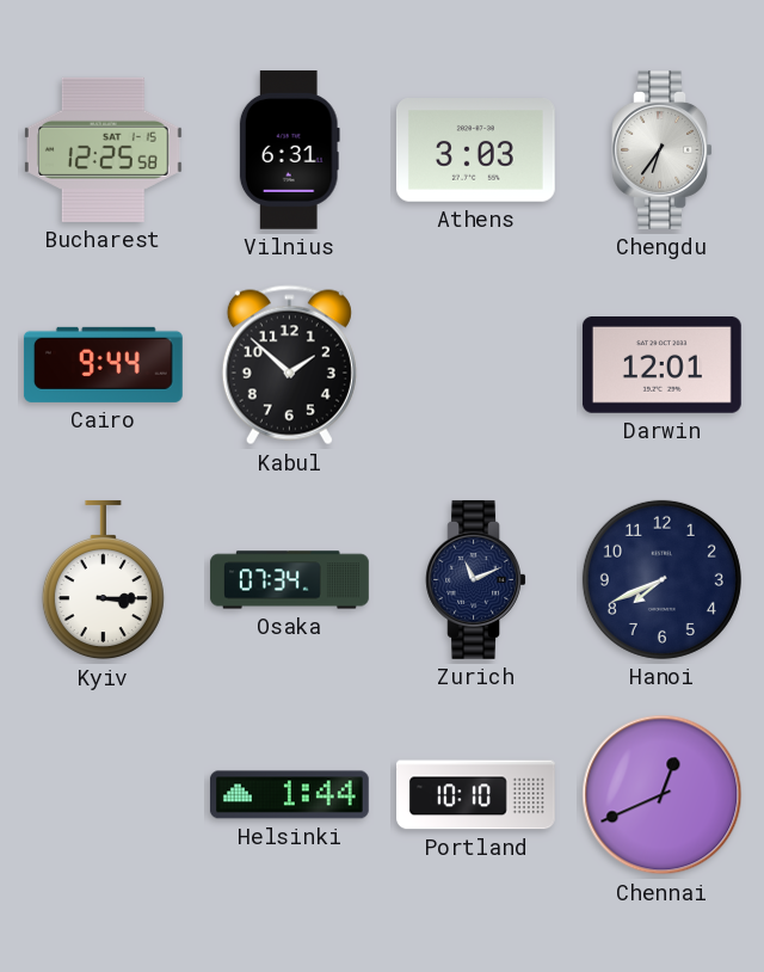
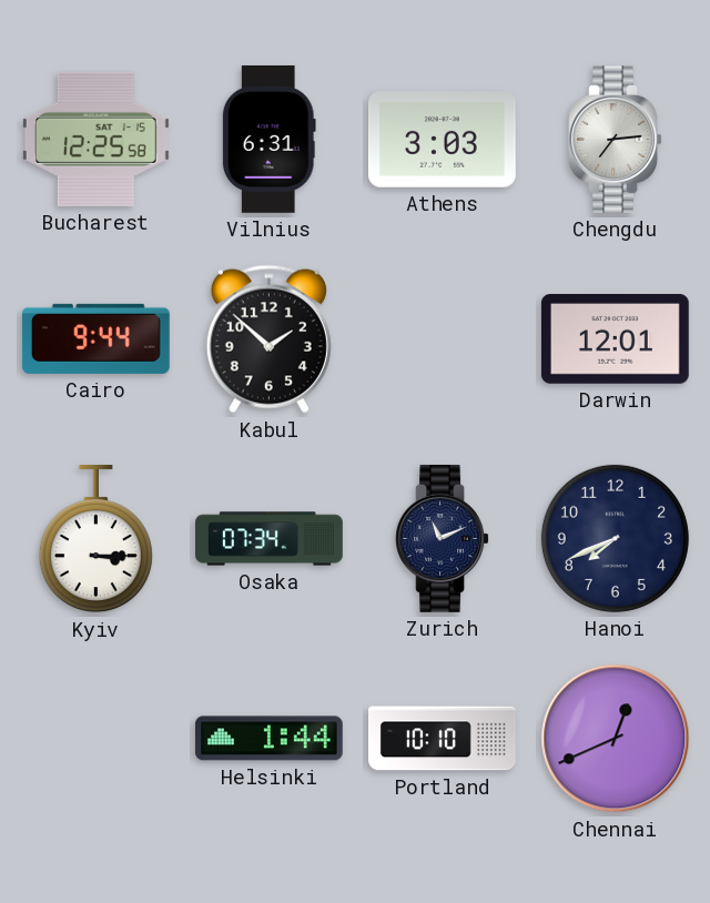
Chengdu: 6:36 -> 7:14 (616, 139)
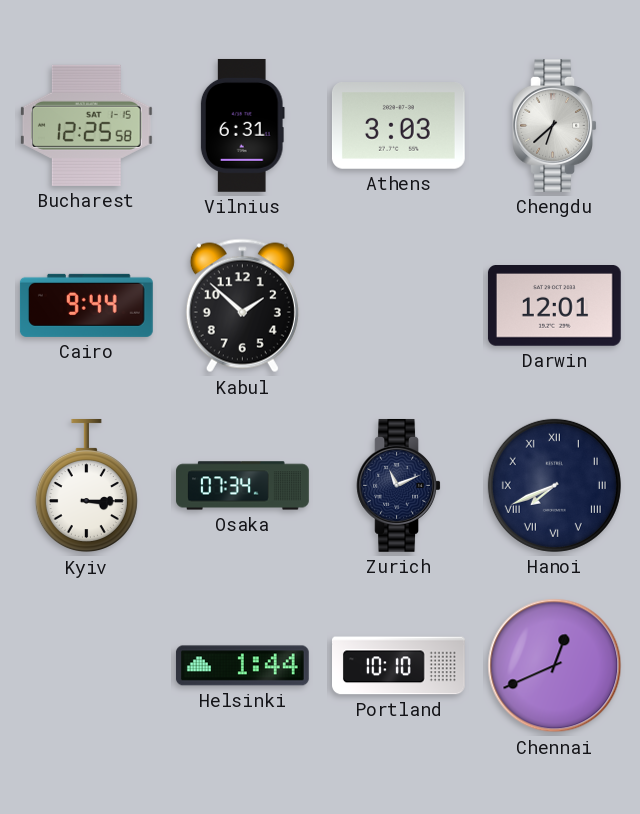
Chengdu: 7:14 -> 6:38 (555, 125)
Hanoi numerals: Arabic -> Roman (554, 485)
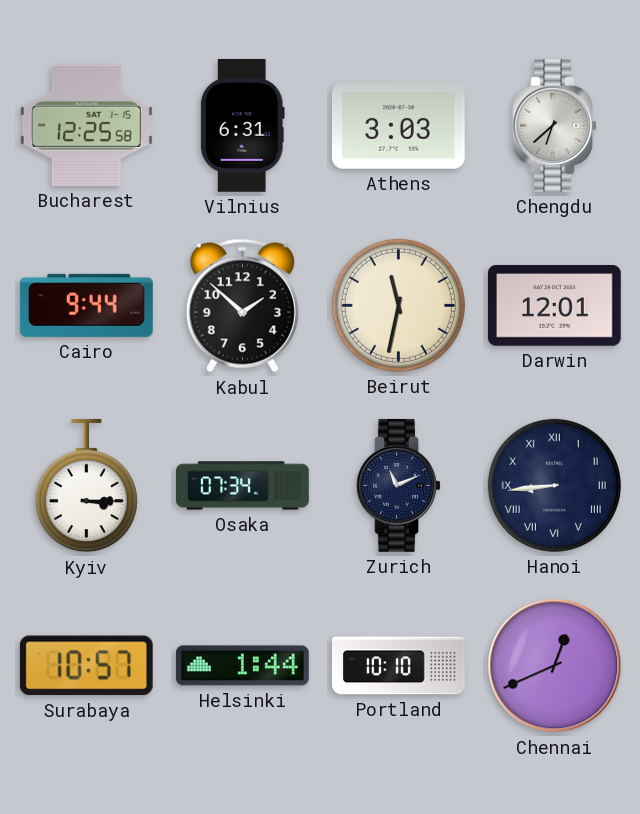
Beirut: none -> 11:32 (398, 305)
Hanoi: 7:41 -> 8:44 (554, 485)
Surabaya: none -> 10:57 (86, 666)
